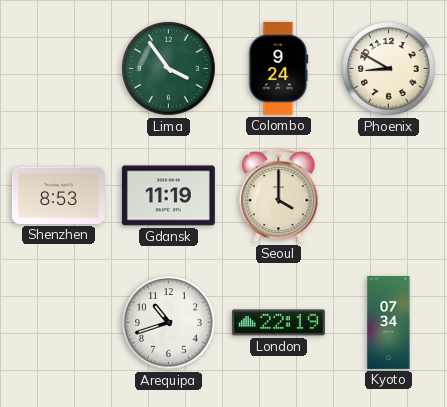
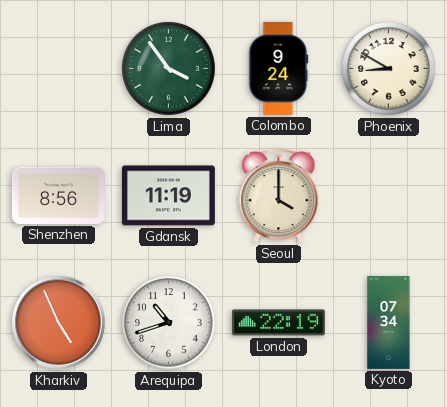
Shenzhen: 8:53 -> 8:56 (58, 195)
Kharkiv: none -> 4:56 (59, 323)
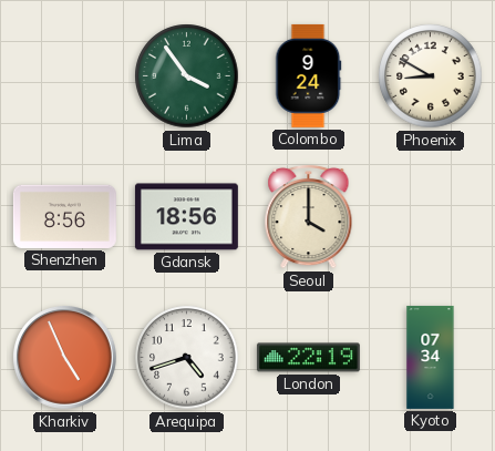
Gdansk: 11:19 -> 18:56 (186, 217)
Arequipa: 10:42 -> 4:42 (187, 358)
